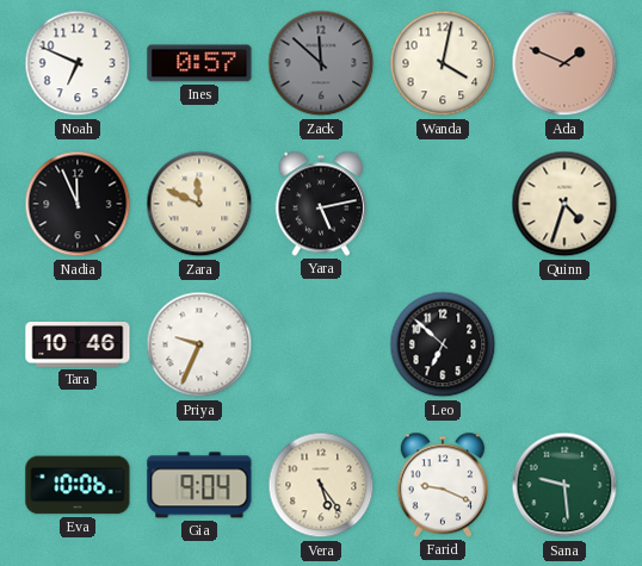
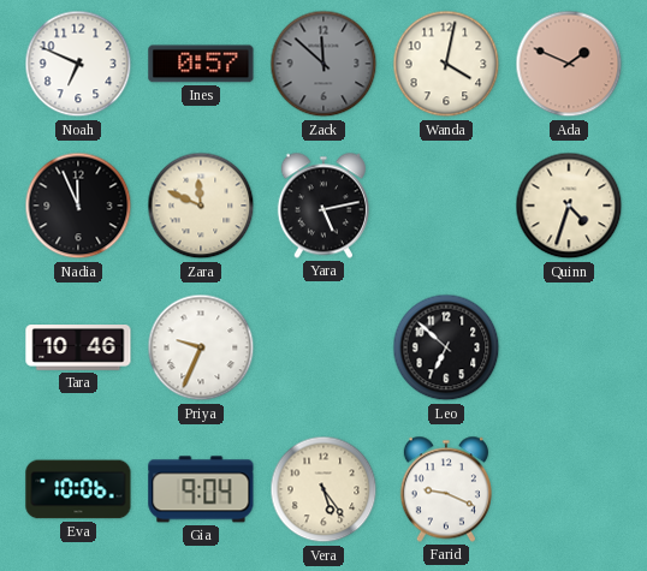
Sana: 9:29 -> none (564, 485)
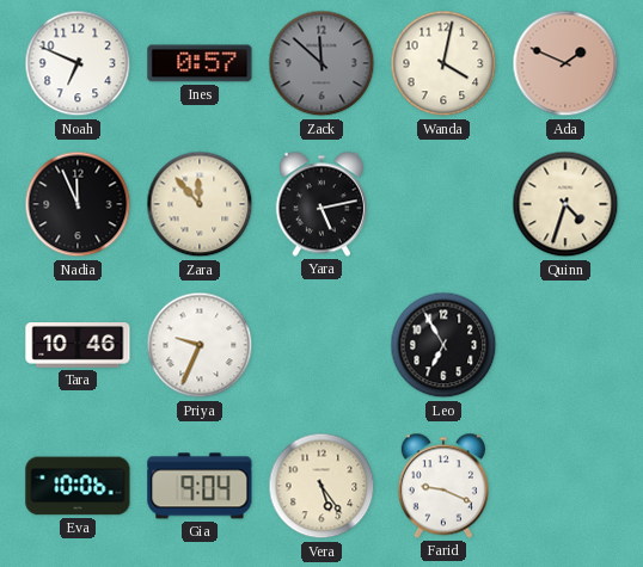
Zara: 11:49 -> 11:53 (200, 204)
Leo: 6:52 -> 6:55 (443, 345)
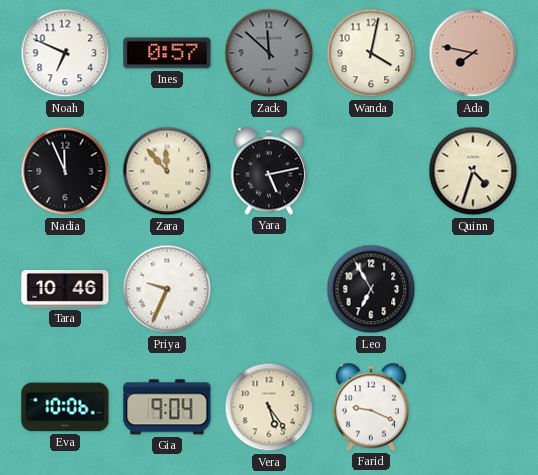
Ada: 1:49 -> 7:47 (473, 53)
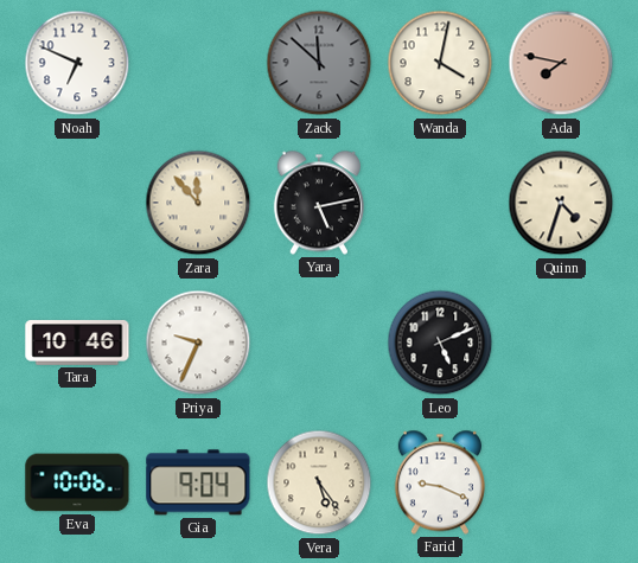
Ines: 0:57 -> none (167, 53)
Nadia: 11:56 -> none (65, 171)
Leo: 6:55 -> 5:11 (440, 343)
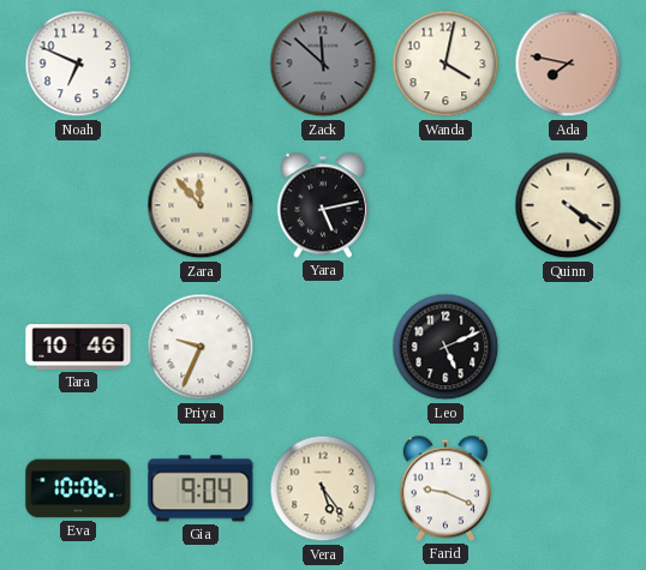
Quinn: 4:33 -> 4:21 (568, 205)
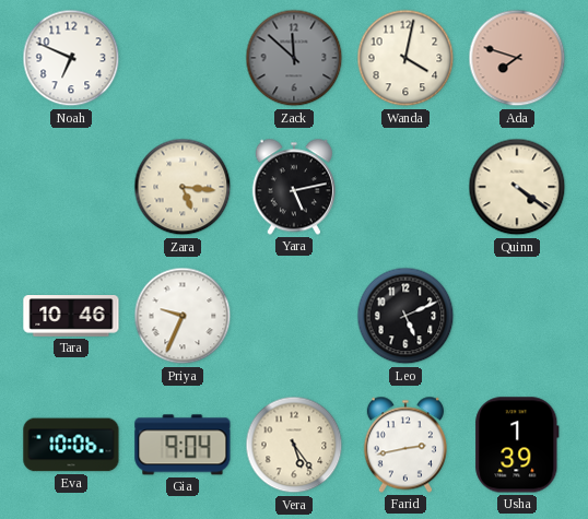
Ada: 7:47 -> 7:48 (517, 58)
Zara: 11:53 -> 5:16 (183, 187)
Farid: 9:19 -> 2:43 (405, 445)
Usha: none -> 1:39 (517, 445)
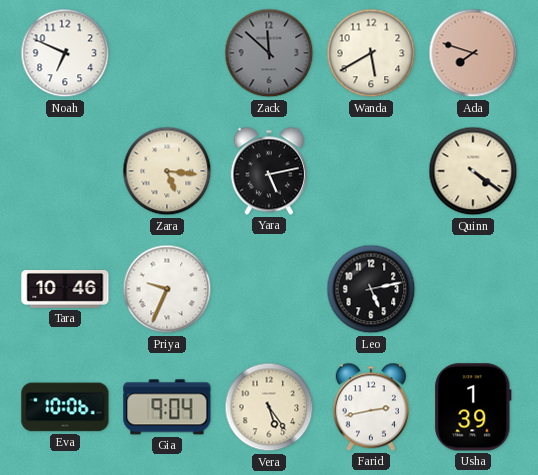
Wanda: 4:02 -> 5:40 (371, 53)
Leo: 5:11 -> 5:13 (371, 289)
